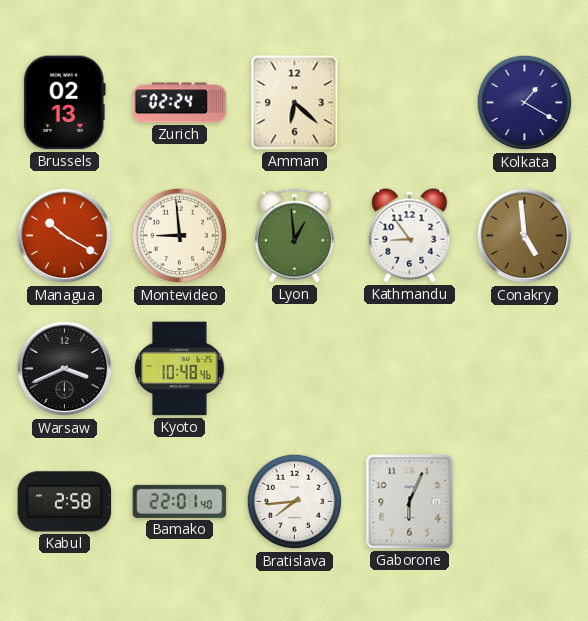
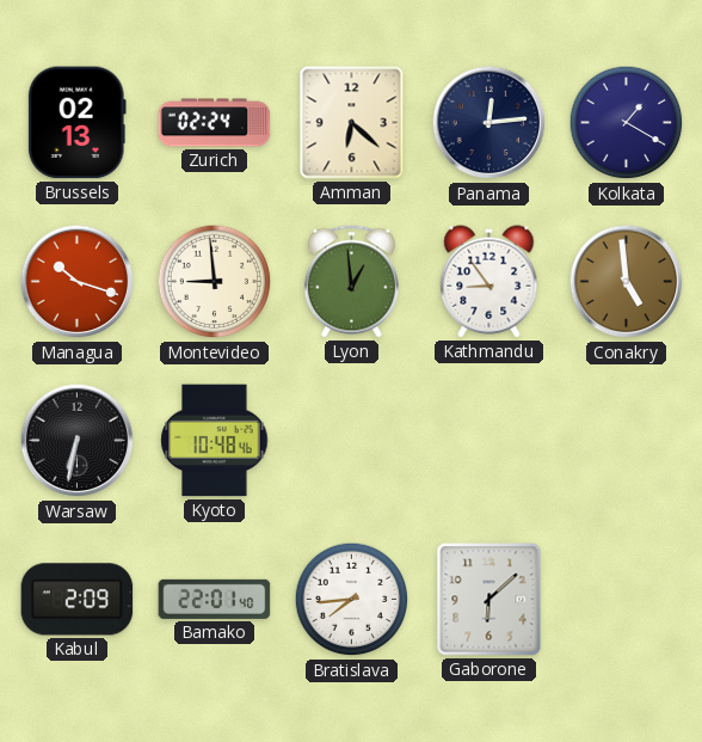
Panama: none -> 12:14 (489, 123)
Managua: 10:20 -> 10:18 (78, 282)
Warsaw: 3:41 -> 6:32 (78, 441)
Kabul: 2:58 -> 2:09 (78, 600)
Gaborone: 6:04 -> 6:08 (489, 600)
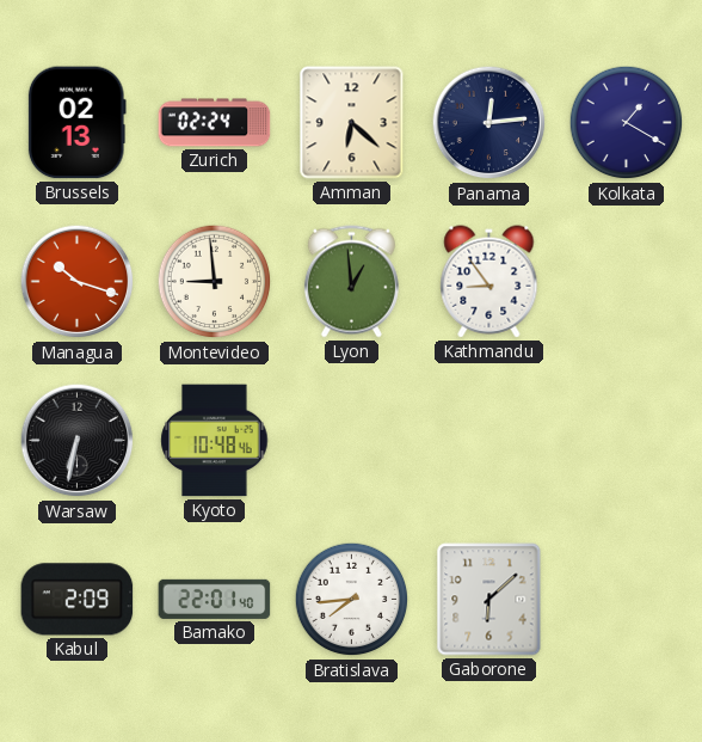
Conakry: 4:59 -> none (627, 282)
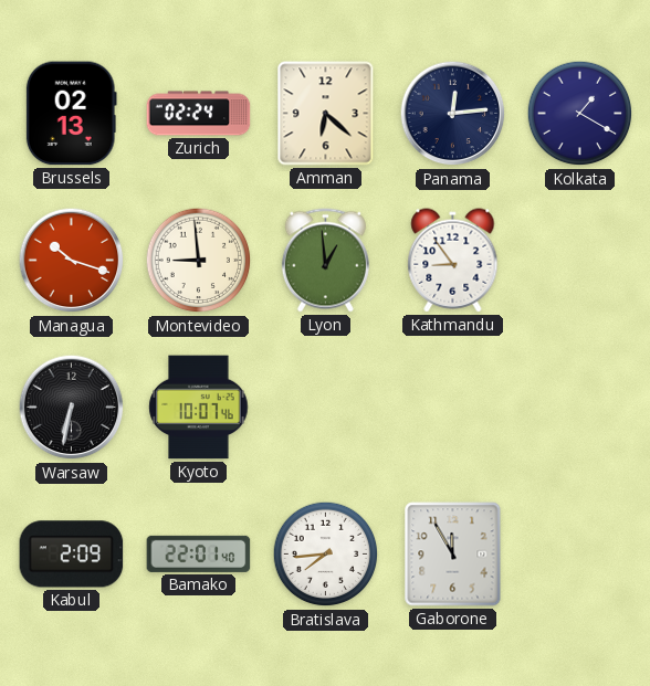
Kyoto: 10:48 -> 10:07 (199, 408)
Gaborone: 6:08 -> 11:55 (453, 555)
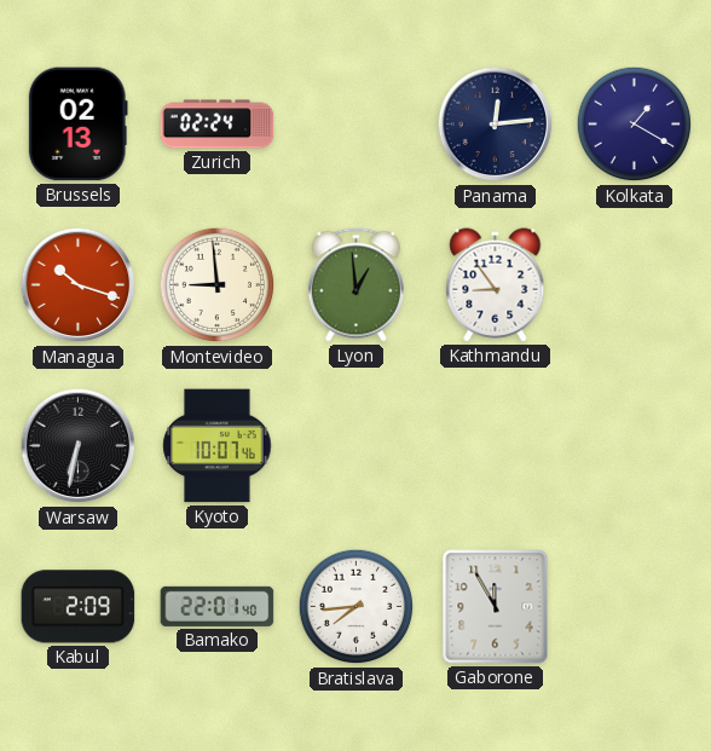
Amman: 6:22 -> none (326, 114)
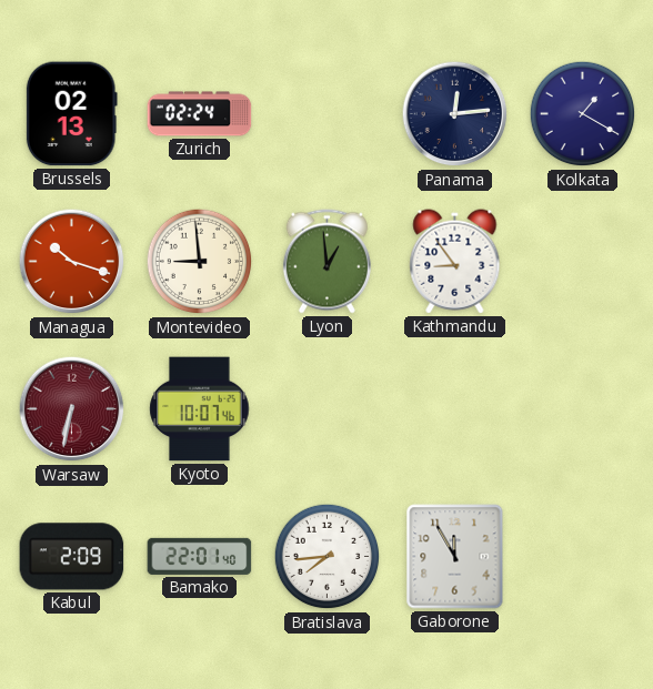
Warsaw dial: black -> burgundy (72, 409)
